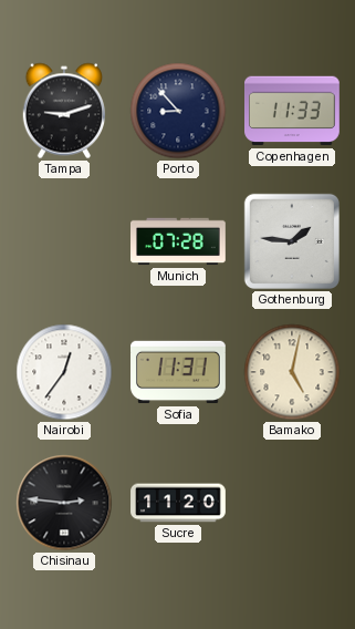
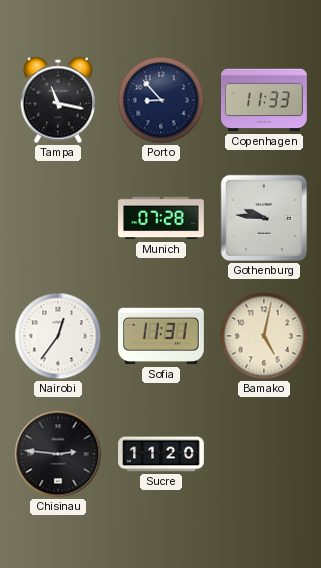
Tampa: 9:12 -> 11:17 (57, 100)
Gothenburg: 1:46 -> 9:46 (264, 218)
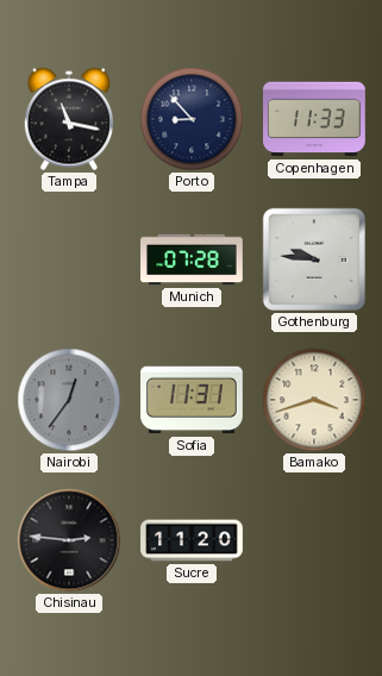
Nairobi dial: white -> grey (69, 400)
Bamako: 5:02 -> 3:42 (314, 400)
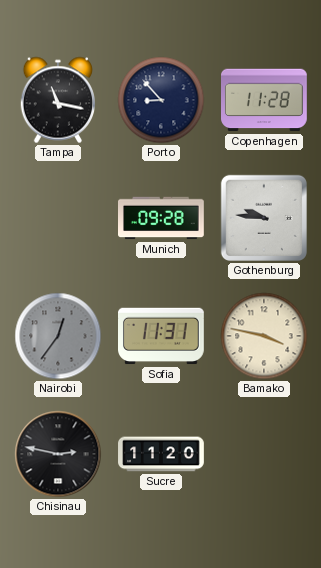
Copenhagen: 11:33 -> 11:28 (265, 100)
Munich: 07:28 -> 09:28 (162, 218)
Bamako: 3:42 -> 3:47 (264, 336)
Chisinau: 2:46 -> 2:47 (58, 454)
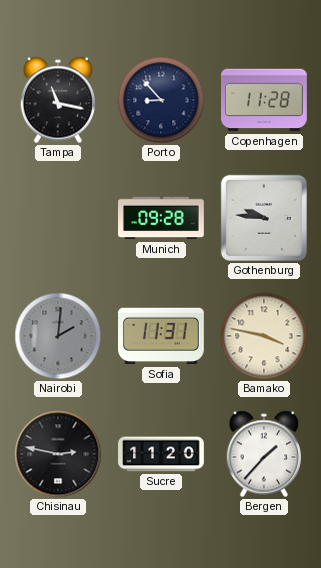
Nairobi: 12:36 -> 2:01 (58, 336)
Bergen: none -> 1:37 (263, 454)
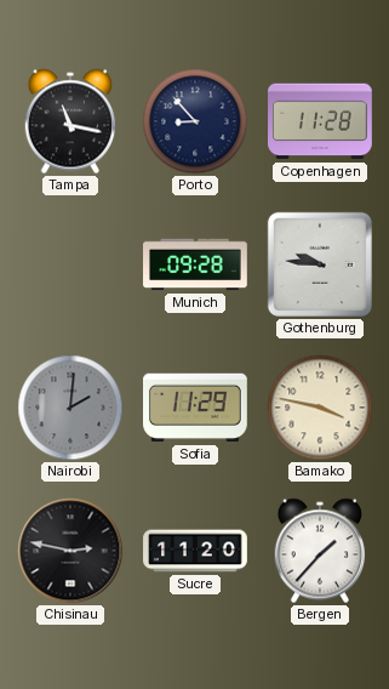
Sofia: 11:31 -> 11:29 (196, 408)
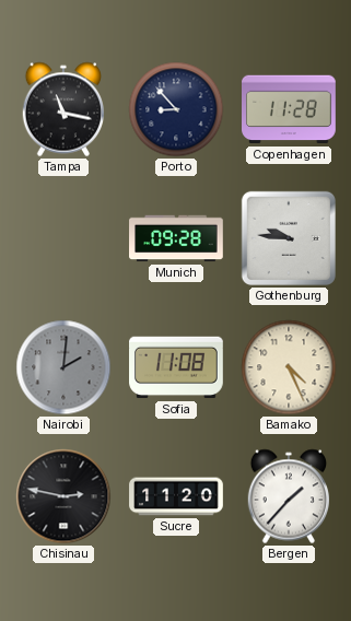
Sofia: 11:29 -> 11:08 (177, 367)
Bamako: 3:47 -> 4:26 (289, 367)
